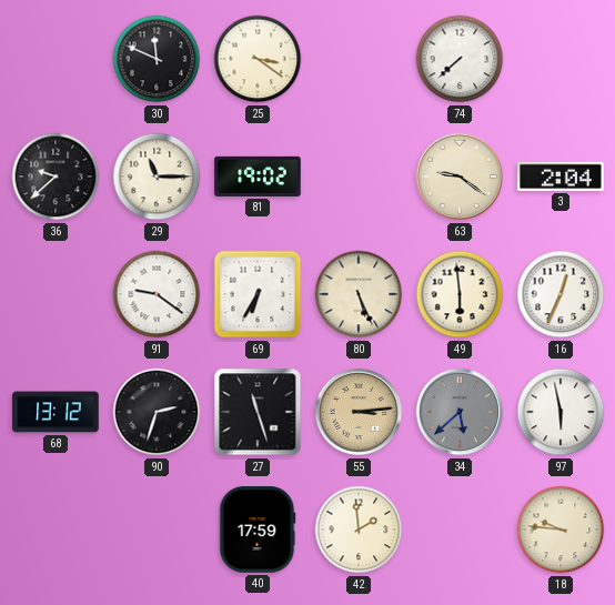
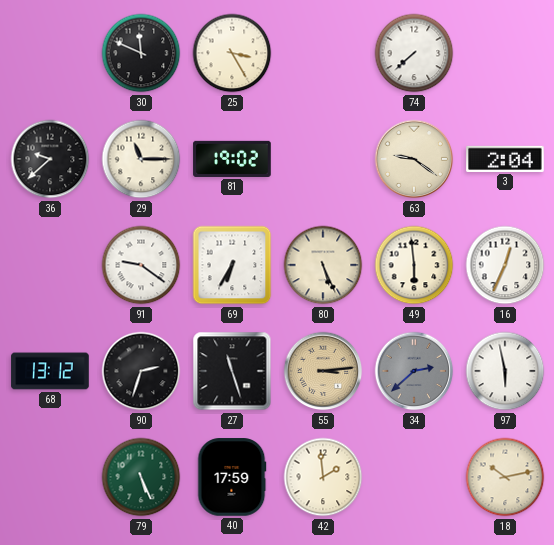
25: 3:21 -> 3:25 (232, 53)
34: 5:38 -> 2:38 (414, 371)
79: none -> 5:26 (141, 477)
18: 9:46 -> 10:13 (505, 477)
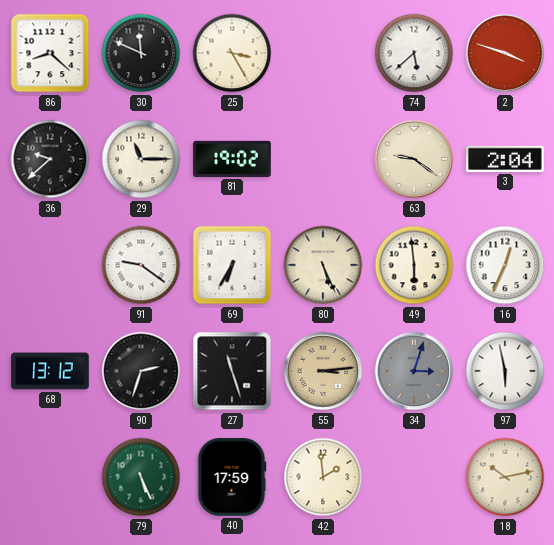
86: none -> 8:22 (50, 53)
74: 7:38 -> 5:38 (414, 53)
2: none -> 3:48 (505, 53)
34: 2:38 -> 3:03 (414, 371)
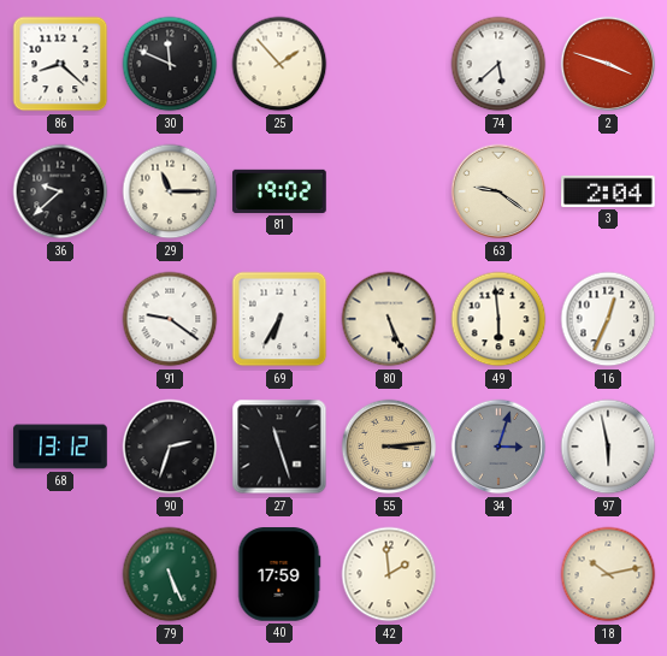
25: 3:25 -> 1:53 (279, 64)
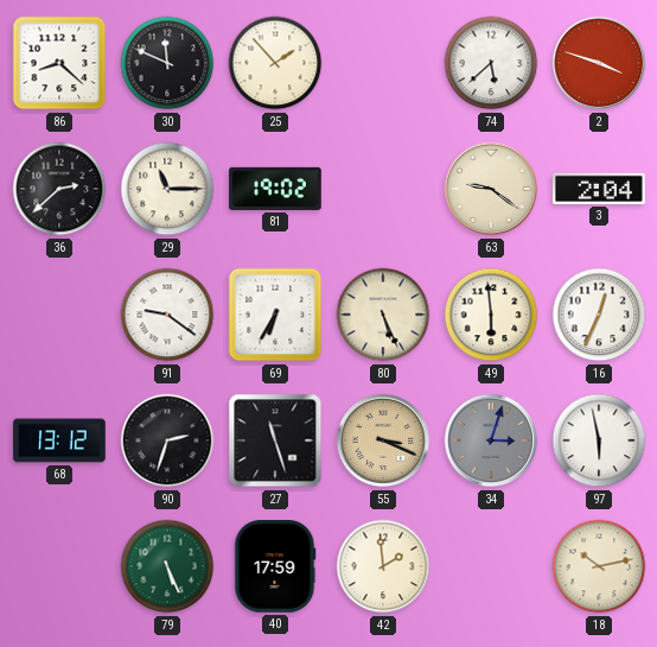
36: 9:38 -> 2:38 (59, 189)
55: 3:14 -> 3:19 (383, 440)
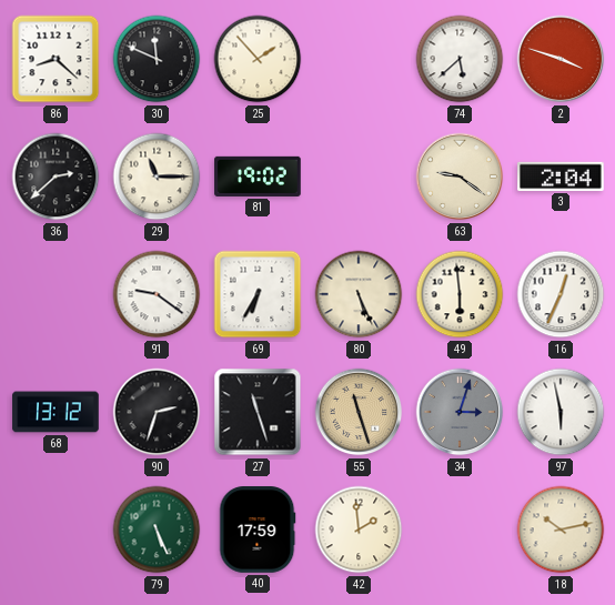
55: 3:19 -> 11:27 (359, 412)
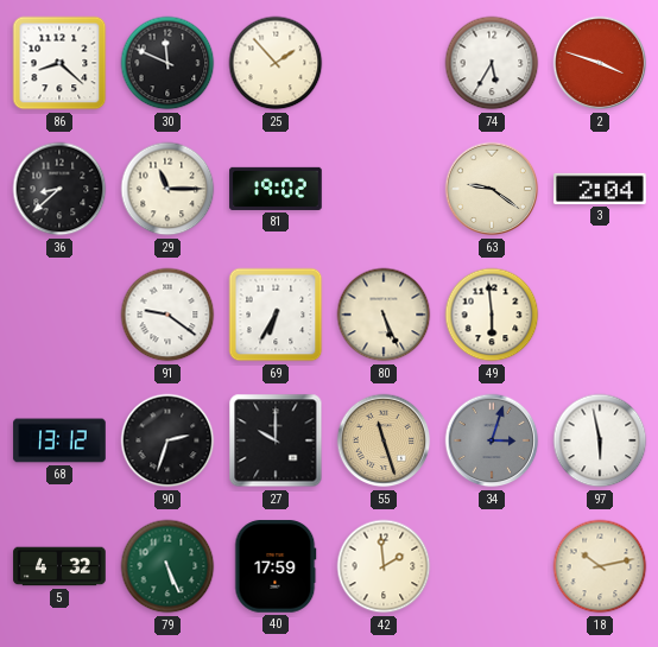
74: 5:38 -> 5:35 (492, 63)
36: 2:38 -> 8:38 (59, 189)
16: 12:34 -> none (561, 294)
27: 11:27 -> 10:00 (276, 440)
5: none -> 4:32 (59, 566)
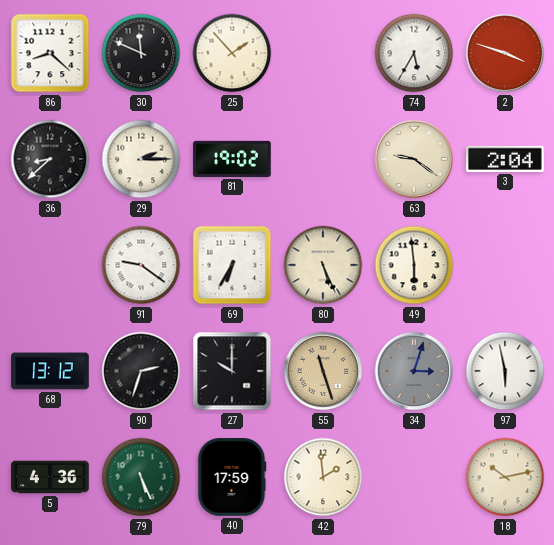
29: 11:15 -> 2:15 (141, 159)
5: 4:32 -> 4:36 (50, 477)
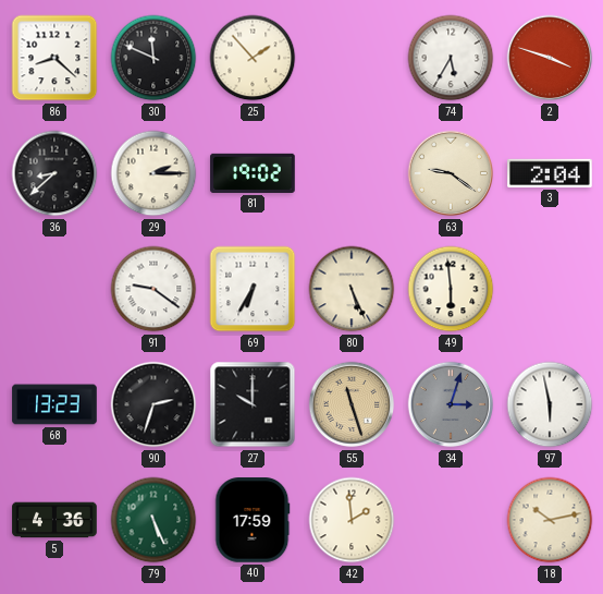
68: 13:12 -> 13:23 (54, 404)
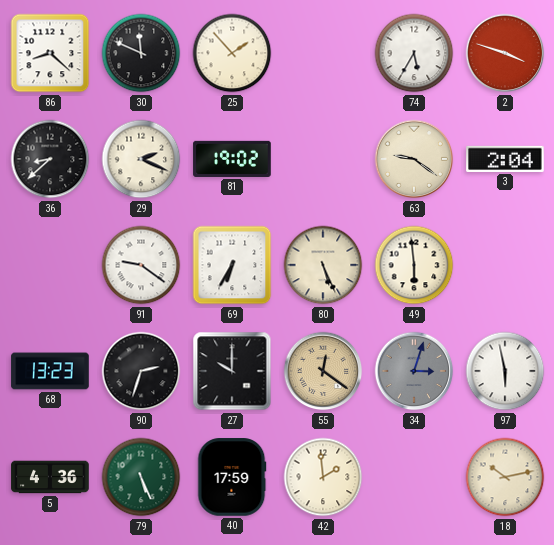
29: 2:15 -> 2:19 (141, 159)
55: 11:27 -> 12:21 (323, 371)
